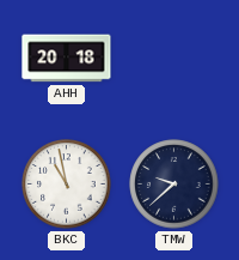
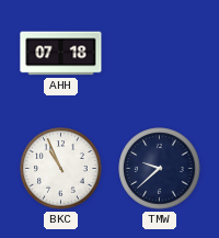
AHH: 20:18 -> 07:18 (61, 54)
BKC: 10:58 -> 10:56 (61, 169)
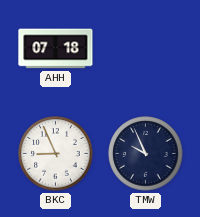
BKC: 10:56 -> 8:56 (56, 154)
TMW: 9:38 -> 9:56 (146, 154)
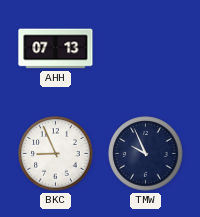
AHH: 07:18 -> 07:13 (56, 49)
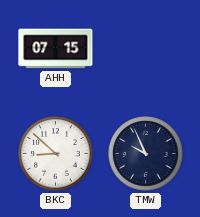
AHH: 07:13 -> 07:15 (56, 49)
BKC: 8:56 -> 8:52 (56, 154)
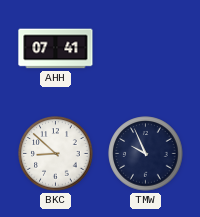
AHH: 07:15 -> 07:41 (56, 49)
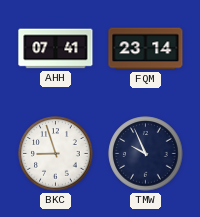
FQM: none -> 23:14 (146, 49)
BKC: 8:52 -> 8:57 (56, 154)
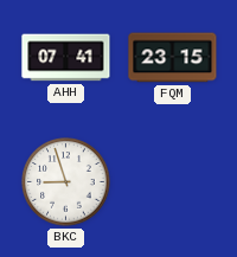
FQM: 23:14 -> 23:15 (173, 58)
TMW: 9:56 -> none (146, 154)
